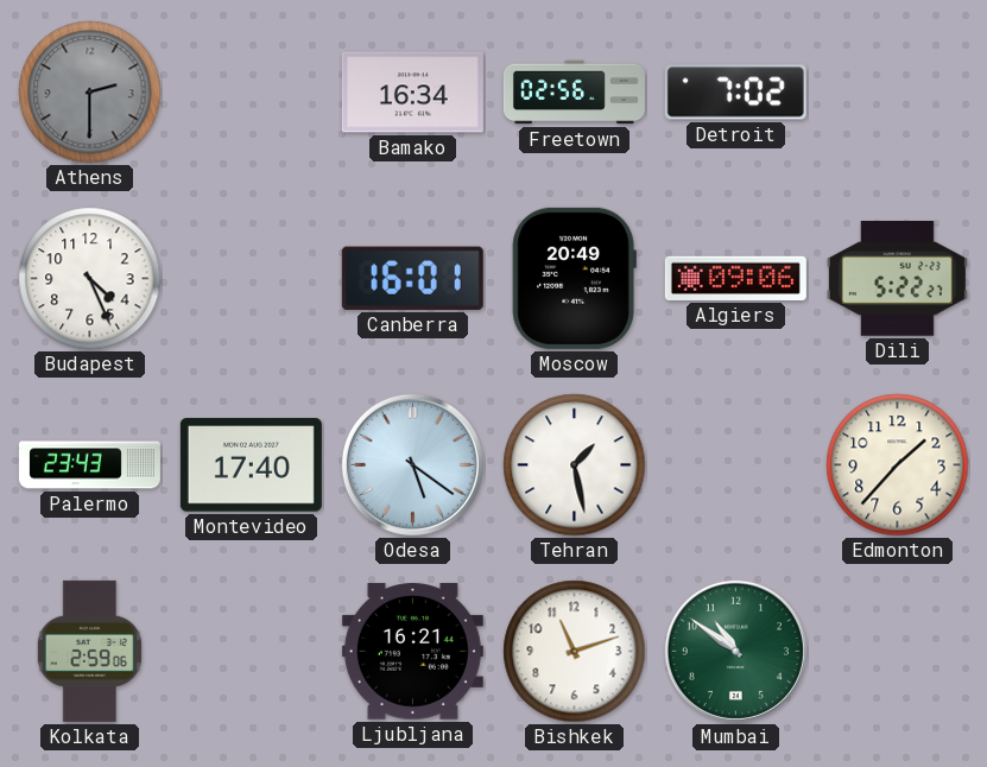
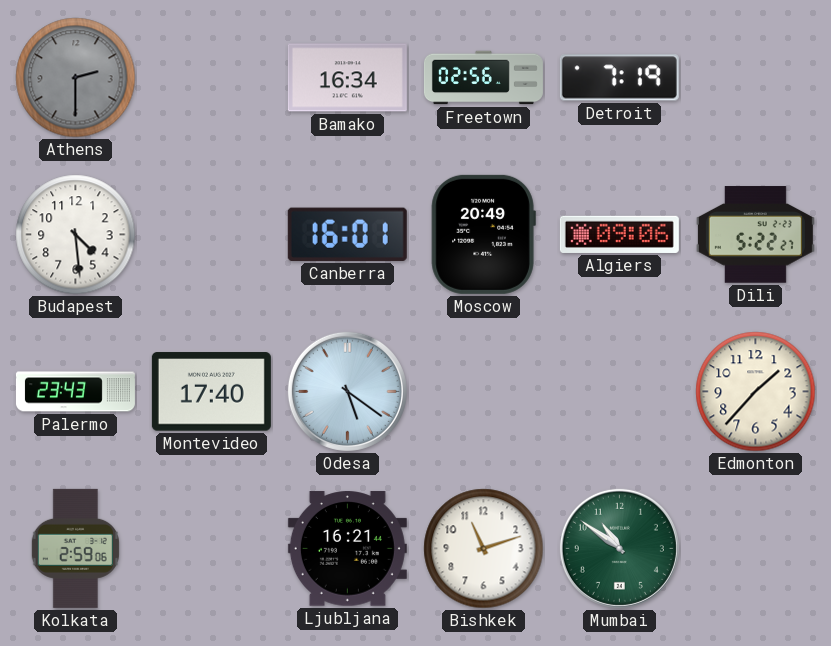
Detroit: 7:02 -> 7:19 (619, 78)
Budapest: 4:26 -> 4:29 (76, 235)
Tehran: 1:28 -> none (575, 465)
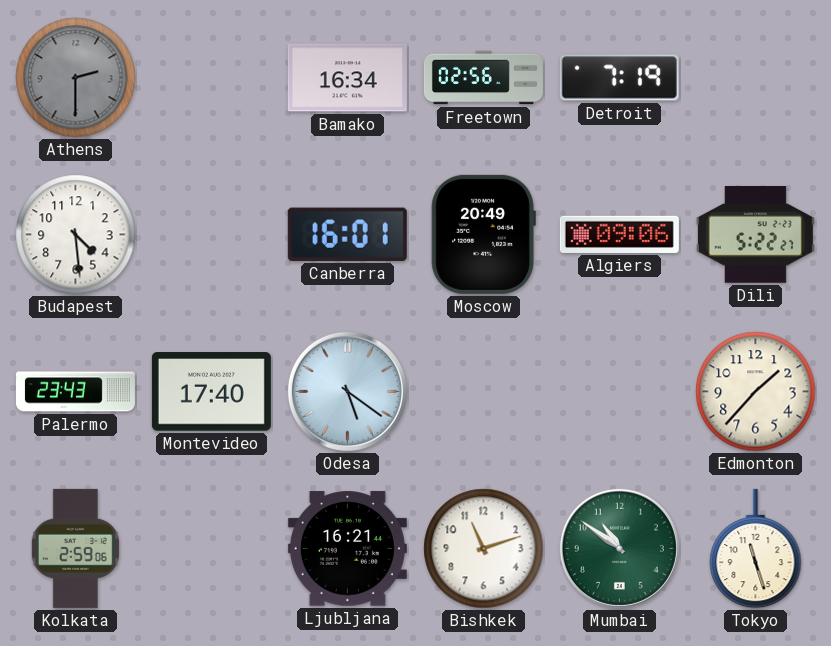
Tokyo: none -> 11:27 (756, 549)
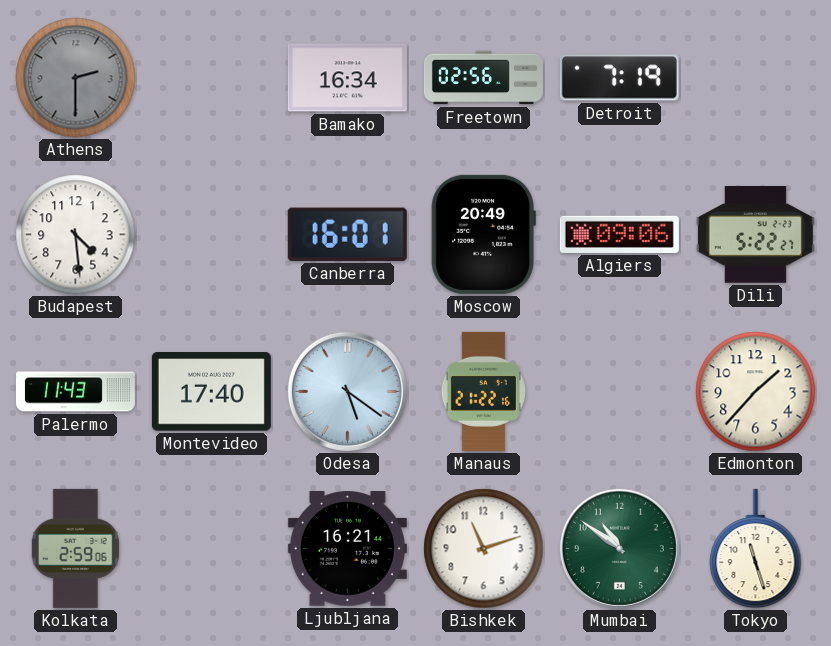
Palermo: 23:43 -> 11:43 (75, 392)
Manaus: none -> 21:22 (483, 391)
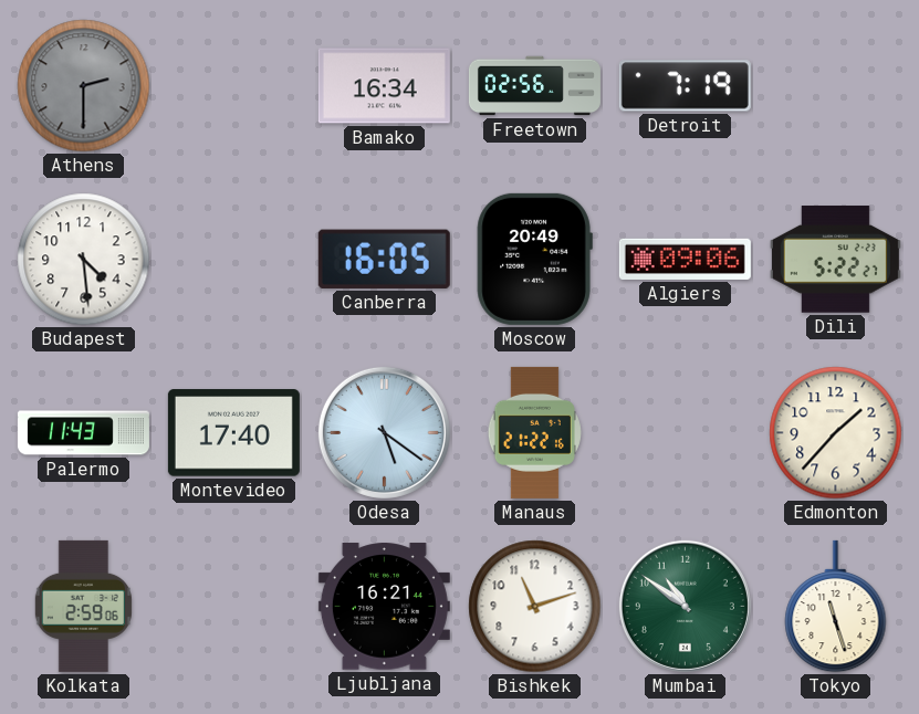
Canberra: 16:01 -> 16:05 (384, 259)
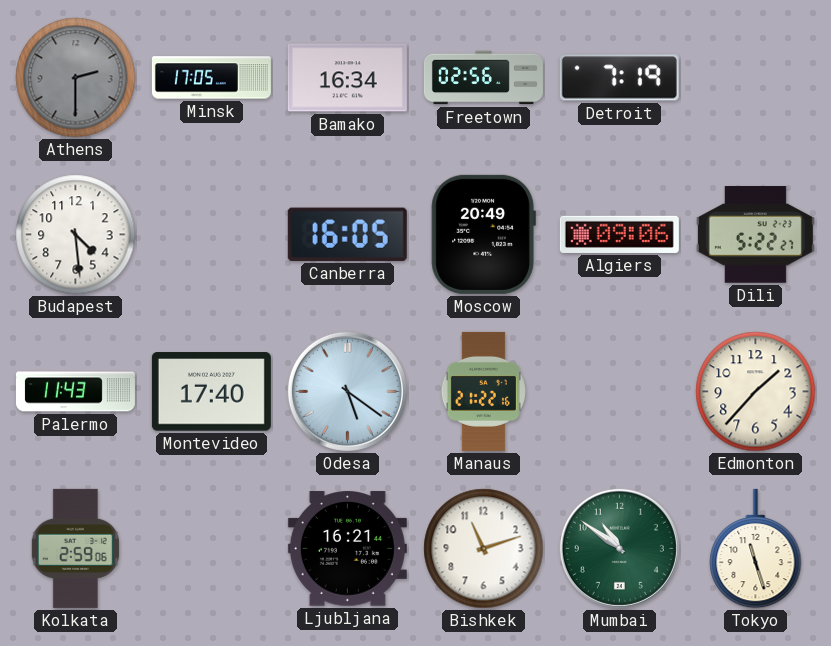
Minsk: none -> 17:05 (211, 78)
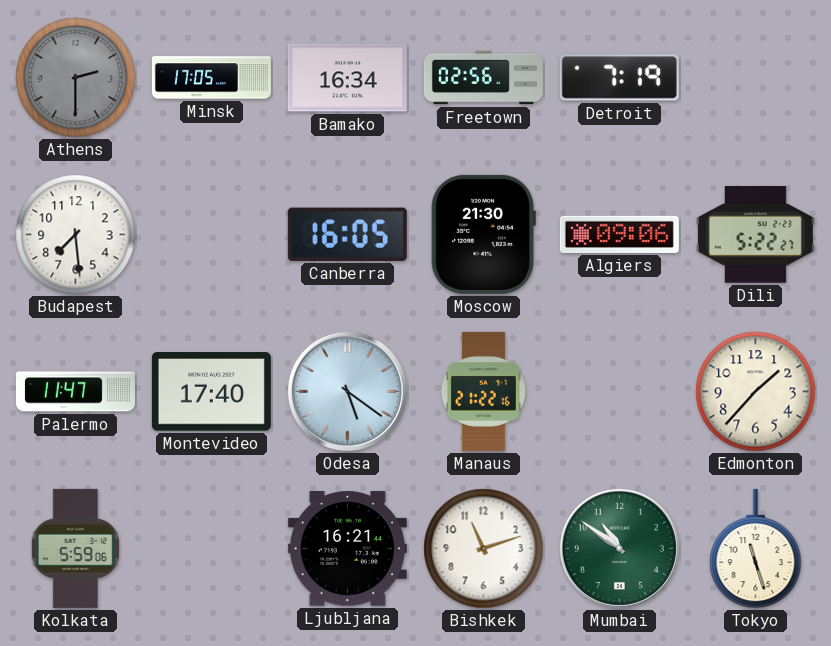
Budapest: 4:29 -> 7:29 (76, 235)
Moscow: 20:49 -> 21:30 (483, 234)
Palermo: 11:43 -> 11:47 (75, 392)
Kolkata: 2:59 -> 5:59 (75, 548)
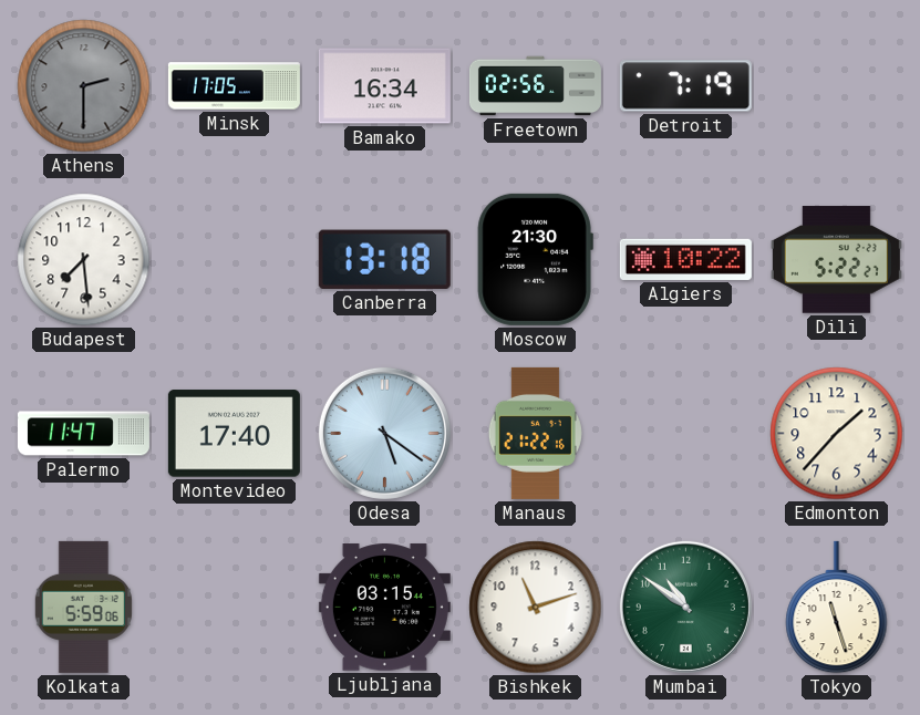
Canberra: 16:05 -> 13:18 (384, 259)
Algiers: 09:06 -> 10:22 (685, 259)
Ljubljana: 16:21 -> 03:15 (384, 608)
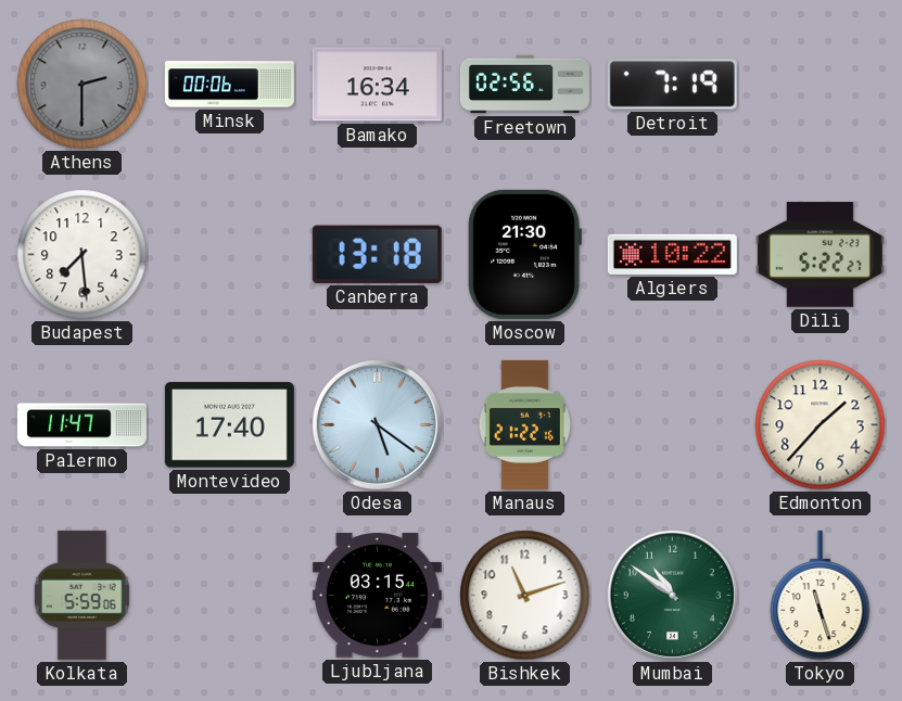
Minsk: 17:05 -> 00:06 (229, 85)
